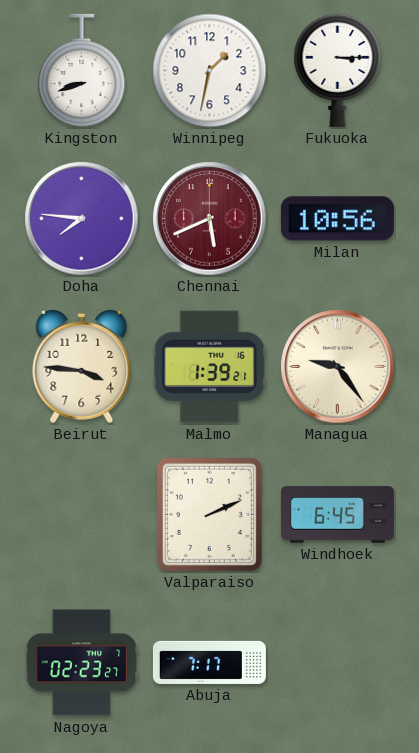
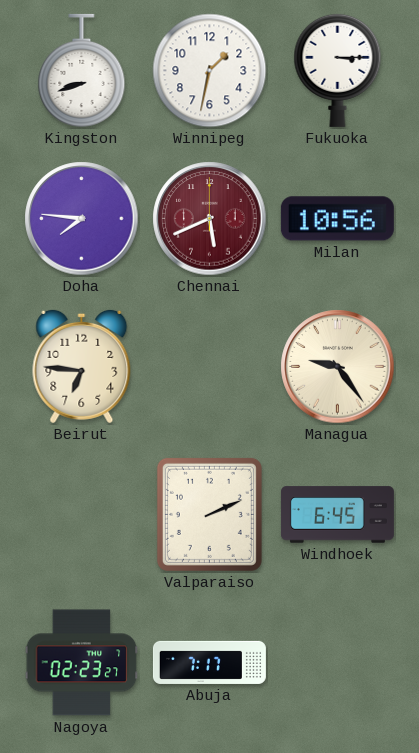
Beirut: 3:46 -> 6:46 (82, 366)
Malmo: 1:39 -> none (210, 367)
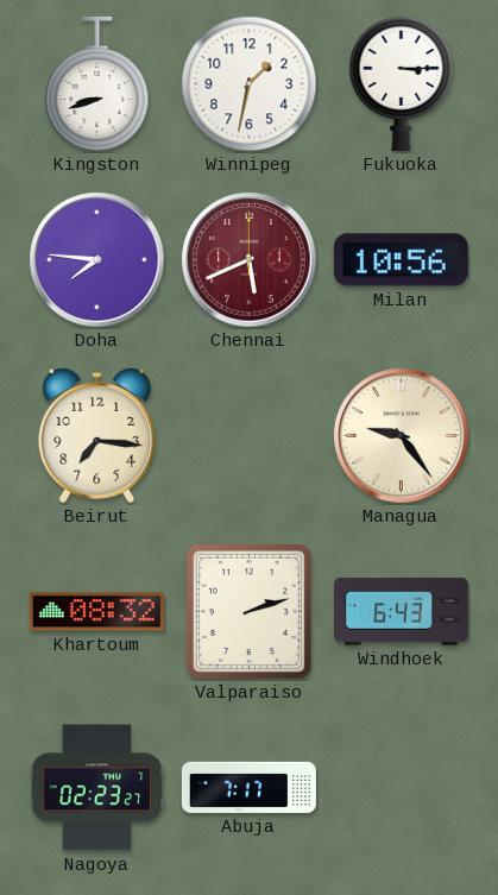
Beirut: 6:46 -> 7:16 (97, 435)
Khartoum: none -> 08:32 (96, 612)
Valparaiso: 2:11 -> 2:12 (248, 611)
Windhoek: 6:45 -> 6:43 (401, 612)
